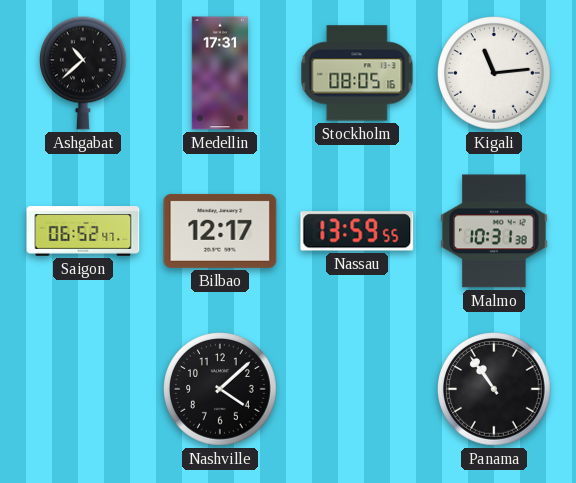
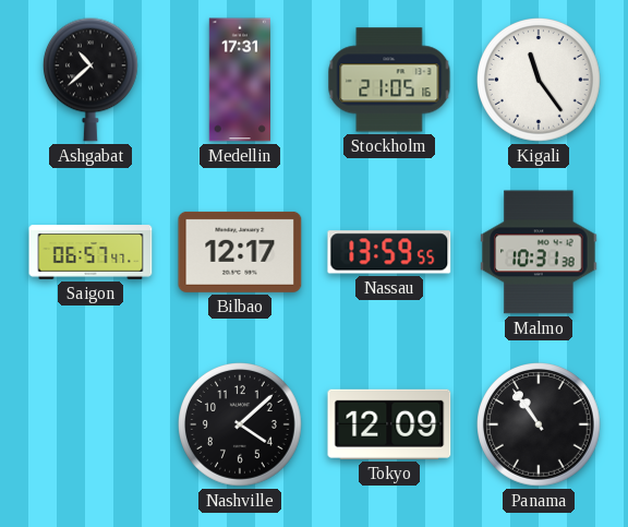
Stockholm: 08:05 -> 21:05 (389, 80)
Kigali: 11:14 -> 11:24 (540, 81)
Saigon: 06:52 -> 06:57 (90, 252)
Tokyo: none -> 12:09 (389, 424)
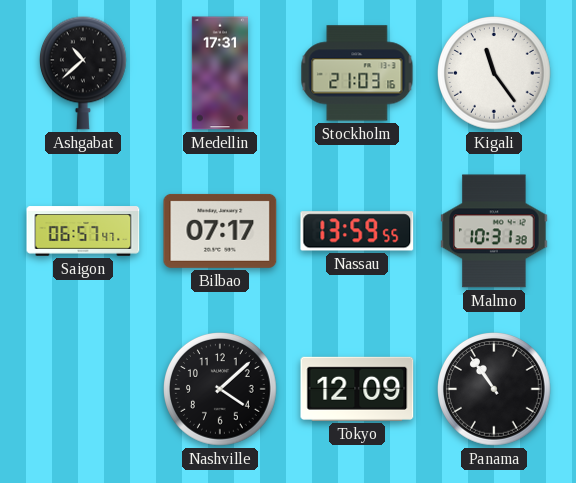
Stockholm: 21:05 -> 21:03 (357, 73)
Bilbao: 12:17 -> 07:17 (220, 231)
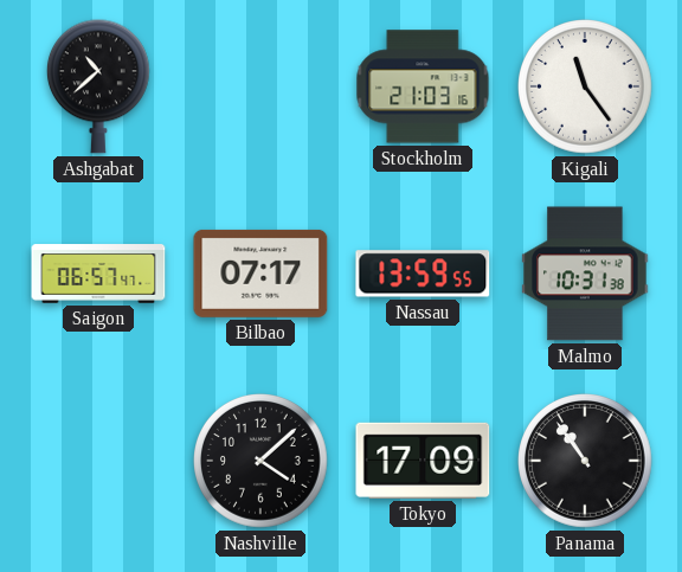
Medellin: 17:31 -> none (219, 73)
Tokyo: 12:09 -> 17:09 (423, 461)
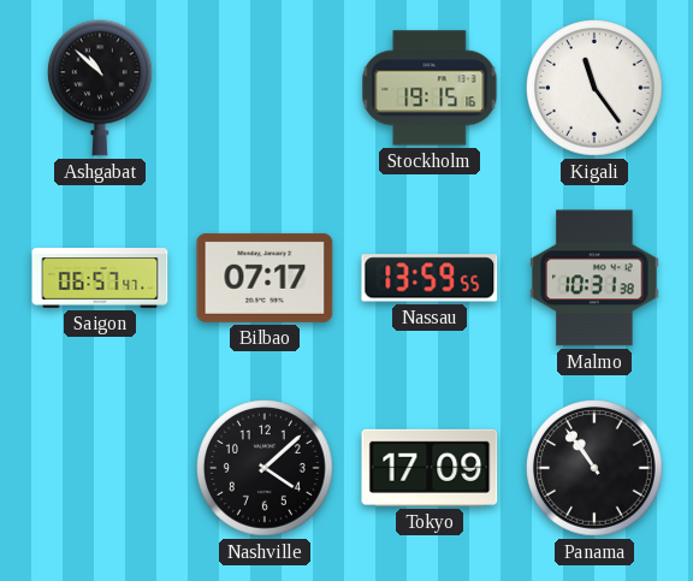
Ashgabat: 10:38 -> 10:52 (100, 88)
Stockholm: 21:03 -> 19:15 (430, 88)
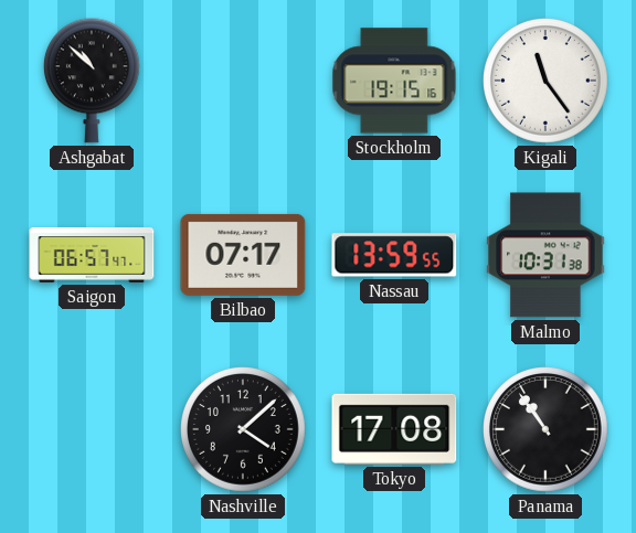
Tokyo: 17:09 -> 17:08 (394, 429)
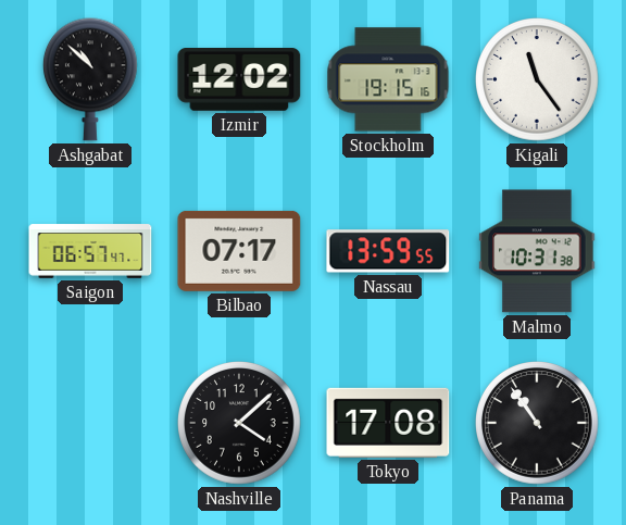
Izmir: none -> 12:02 (239, 80)
